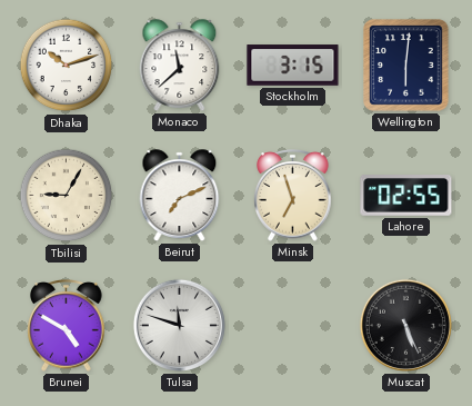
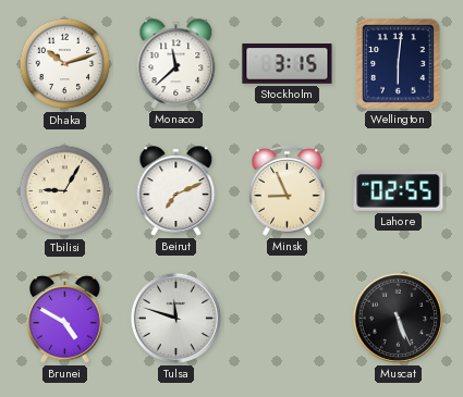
Minsk: 6:57 -> 8:56 (288, 191)
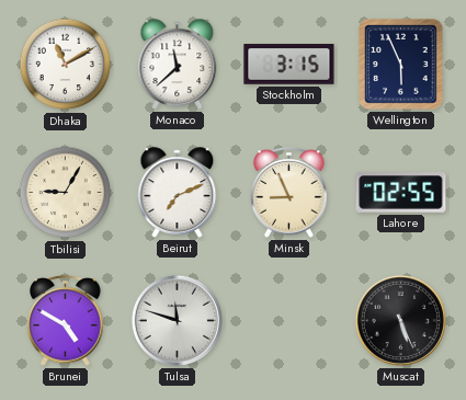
Dhaka: 10:12 -> 11:10 (66, 65)
Wellington: 6:01 -> 5:56 (401, 65)
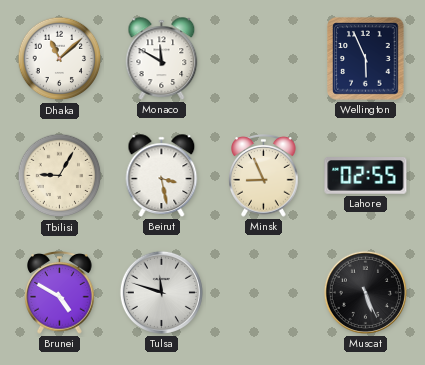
Dhaka: 11:10 -> 11:08 (60, 59)
Monaco: 11:38 -> 11:50 (162, 59)
Stockholm: 3:15 -> none (289, 65)
Beirut: 7:11 -> 3:28 (162, 176)
